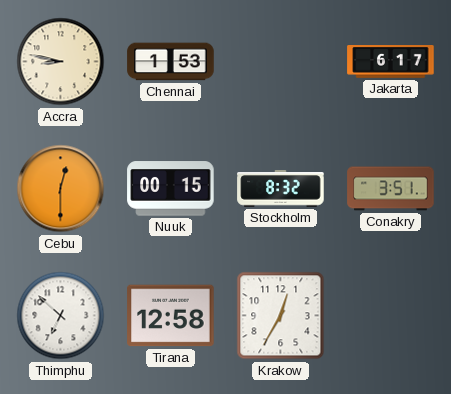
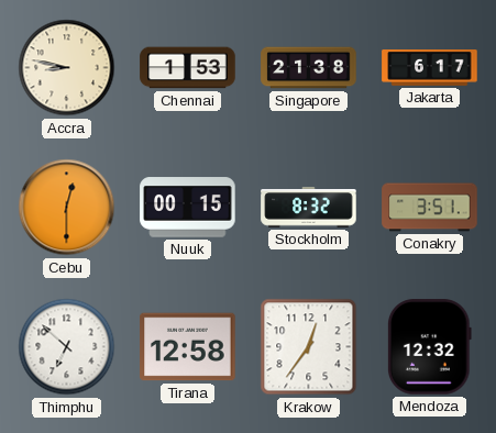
Singapore: none -> 21:38 (309, 68)
Krakow: 12:35 -> 12:36 (309, 347)
Mendoza: none -> 12:32 (429, 347)
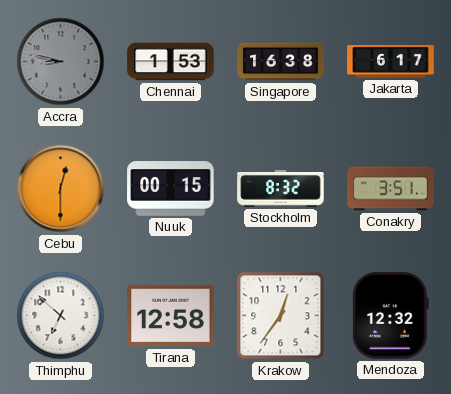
Accra dial: cream -> grey (61, 62)
Singapore: 21:38 -> 16:38 (281, 62)
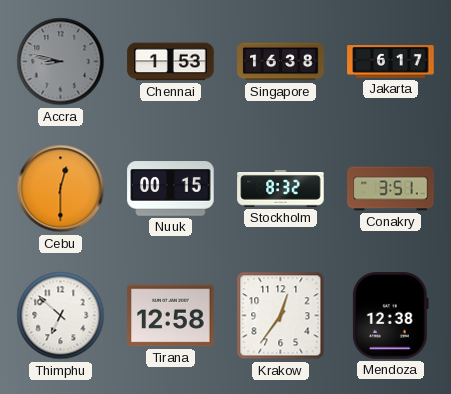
Mendoza: 12:32 -> 12:38 (390, 316)
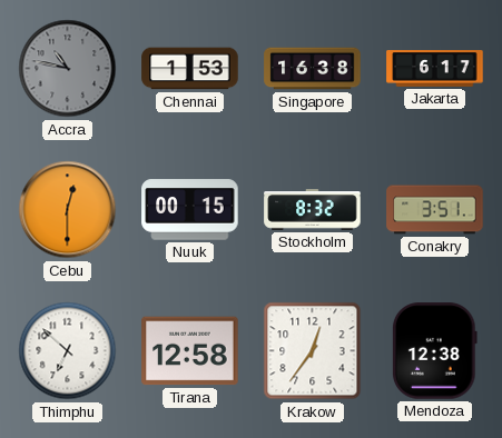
Accra: 8:47 -> 10:47 (68, 69)
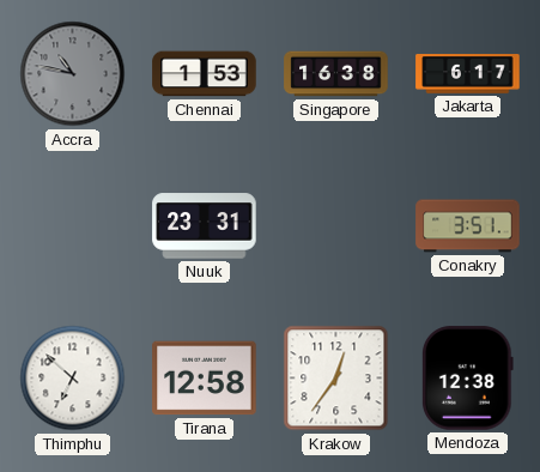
Cebu: 12:30 -> none (68, 210)
Nuuk: 00:15 -> 23:31 (205, 226)
Stockholm: 8:32 -> none (313, 210)
